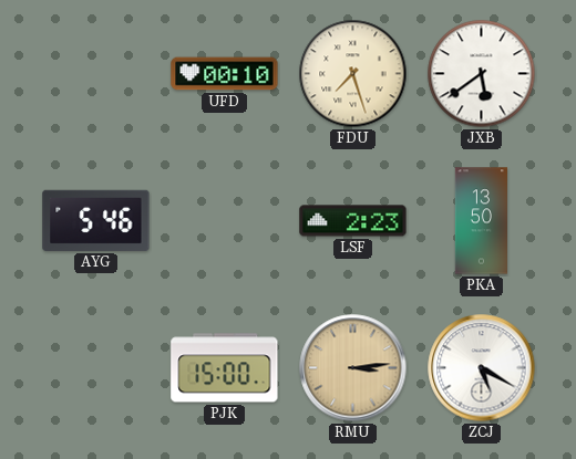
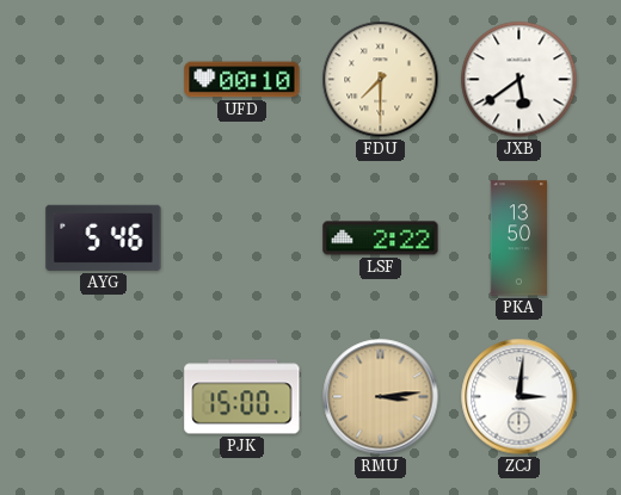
FDU: 7:27 -> 7:30 (381, 80)
LSF: 2:23 -> 2:22 (381, 239)
ZCJ: 5:20 -> 3:01 (519, 397)
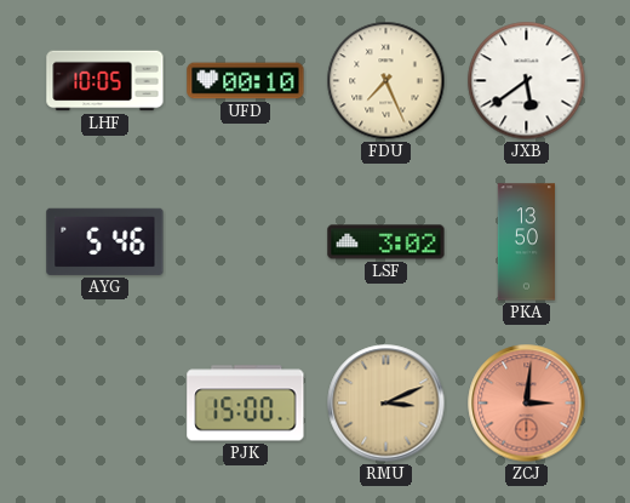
LHF: none -> 10:05 (105, 81)
FDU: 7:30 -> 7:26 (386, 81)
LSF: 2:22 -> 3:02 (386, 242)
RMU: 3:14 -> 3:11 (386, 404)
ZCJ dial: white -> salmon (527, 404)
